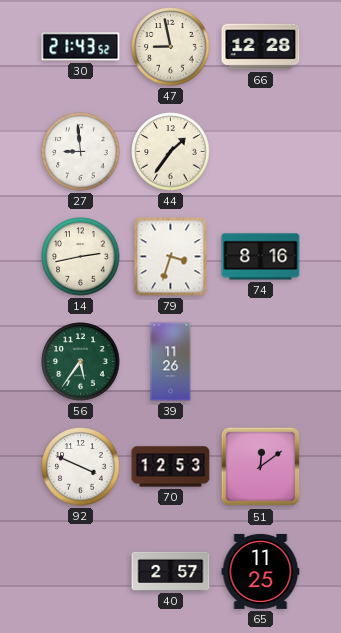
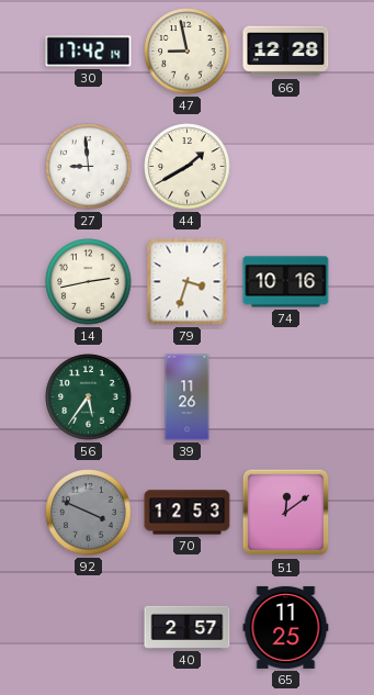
30: 21:43 -> 17:42 (89, 52)
44: 1:36 -> 1:40 (188, 167)
74: 8:16 -> 10:16 (286, 282)
92 dial: white -> grey (89, 513)
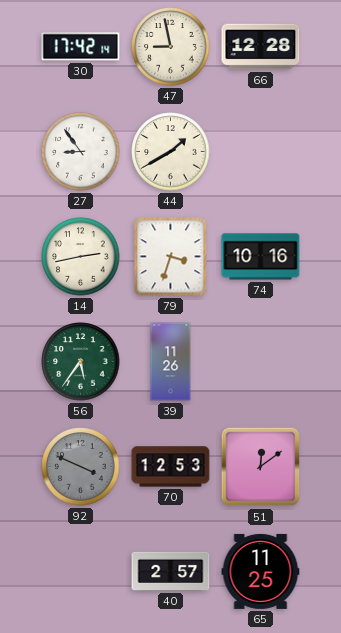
27: 8:59 -> 8:54 (81, 152)
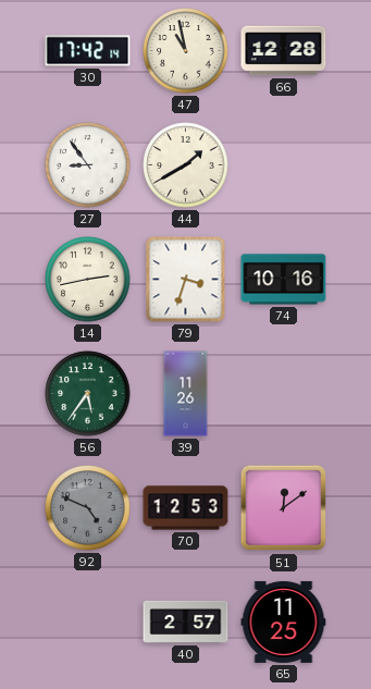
47: 8:58 -> 10:58 (186, 51)
92: 3:49 -> 4:49 (88, 508)
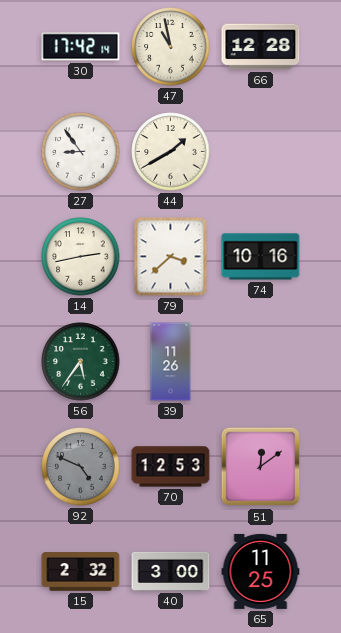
79: 3:33 -> 3:38 (171, 257)
15: none -> 2:32 (81, 572)
40: 2:57 -> 3:00 (171, 571)
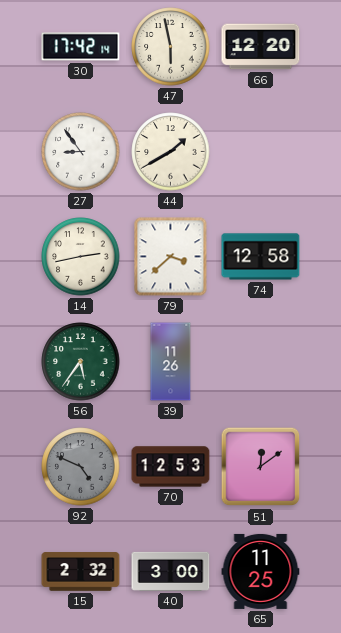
47: 10:58 -> 5:58 (171, 47)
66: 12:28 -> 12:20 (261, 47)
74: 10:16 -> 12:58 (261, 257)
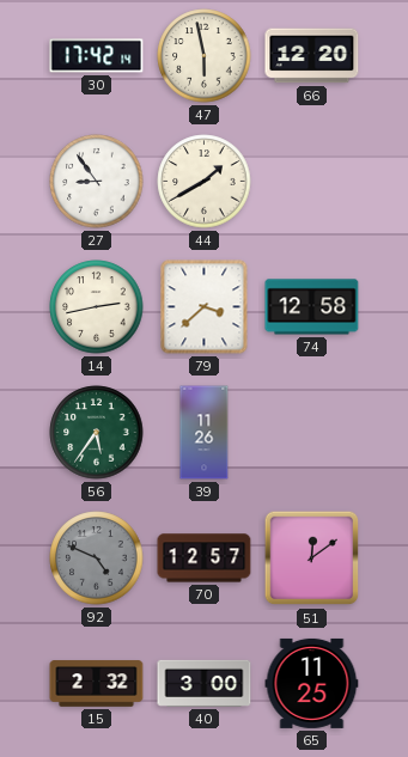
70: 12:53 -> 12:57 (205, 558)
